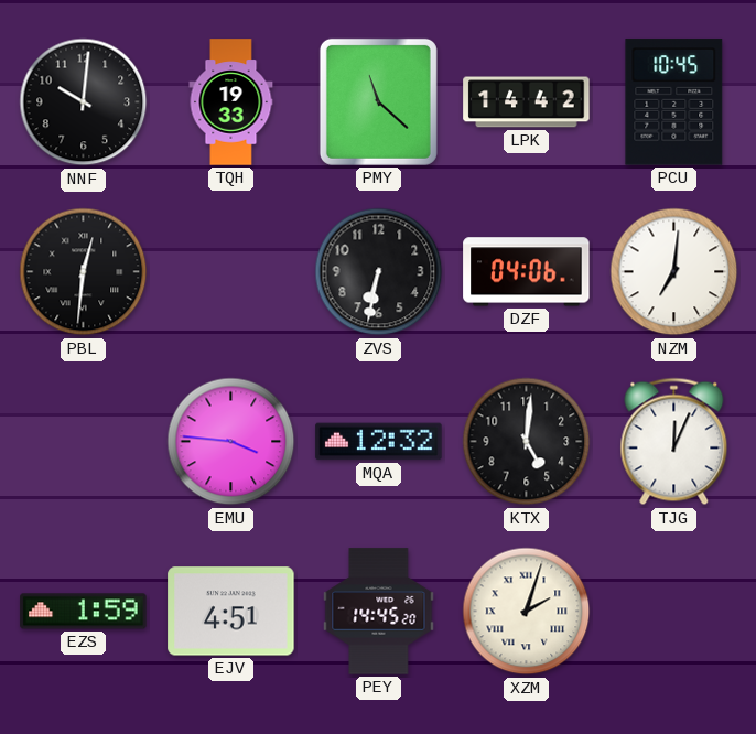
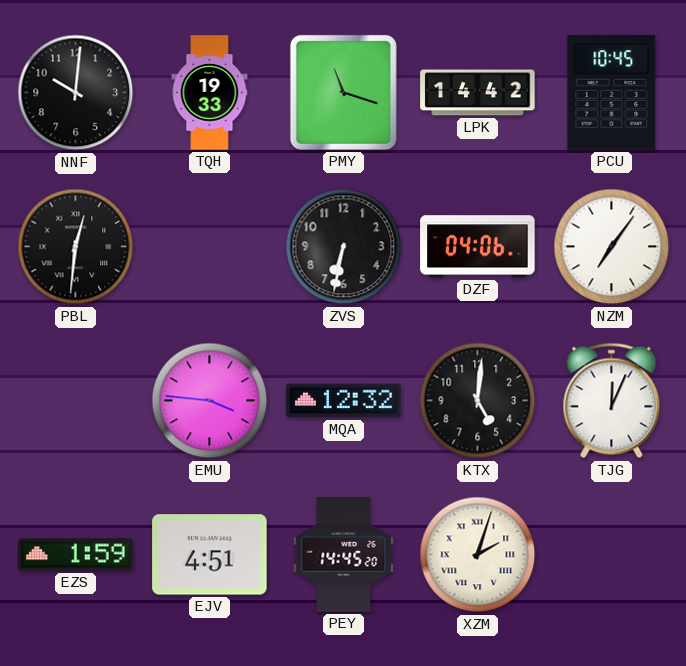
PMY: 11:22 -> 11:18 (343, 92)
NZM: 7:01 -> 7:06 (612, 247)
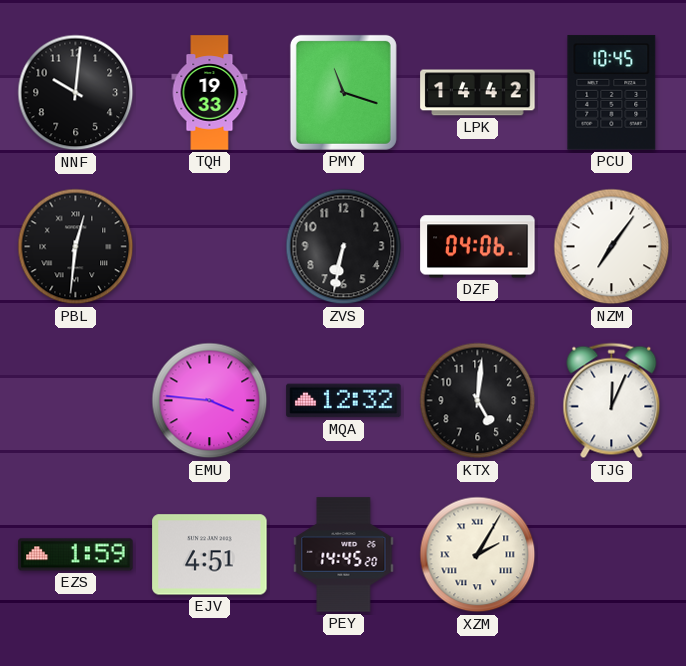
XZM: 2:03 -> 2:05 (478, 555)
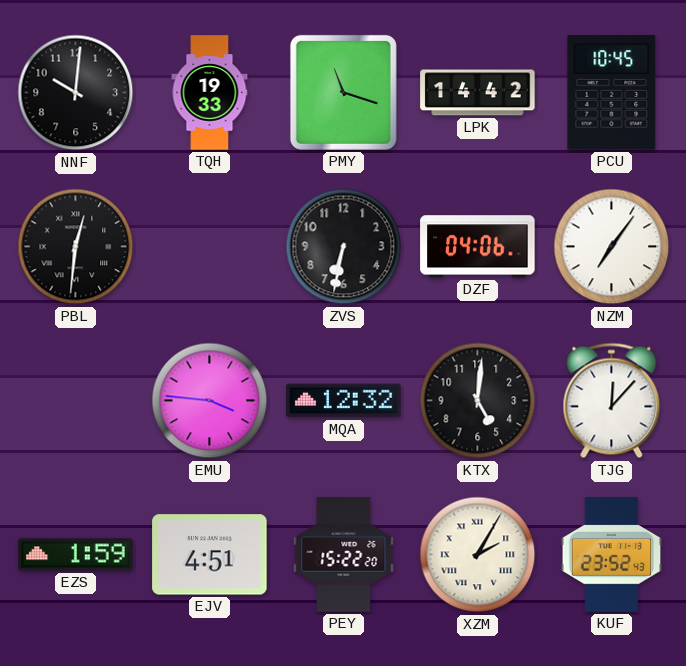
TJG: 12:04 -> 12:07 (612, 401)
PEY: 14:45 -> 15:22 (344, 555)
KUF: none -> 23:52 (612, 555)
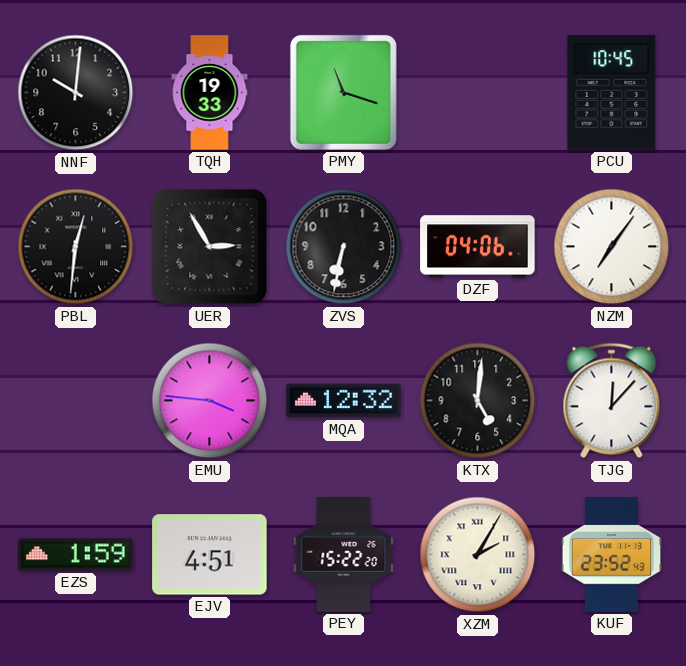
LPK: 14:42 -> none (478, 93)
UER: none -> 2:55 (210, 247)
